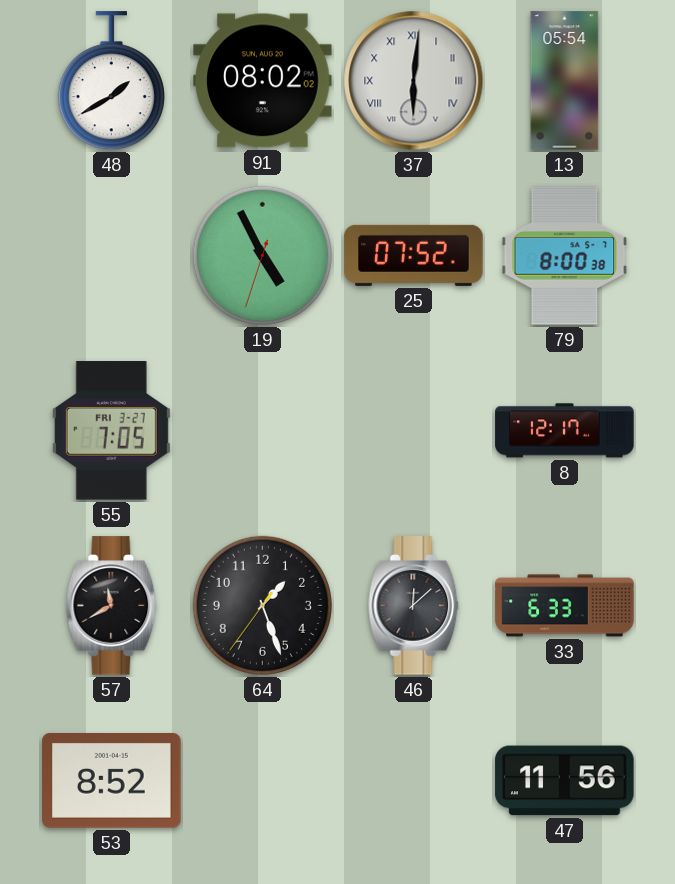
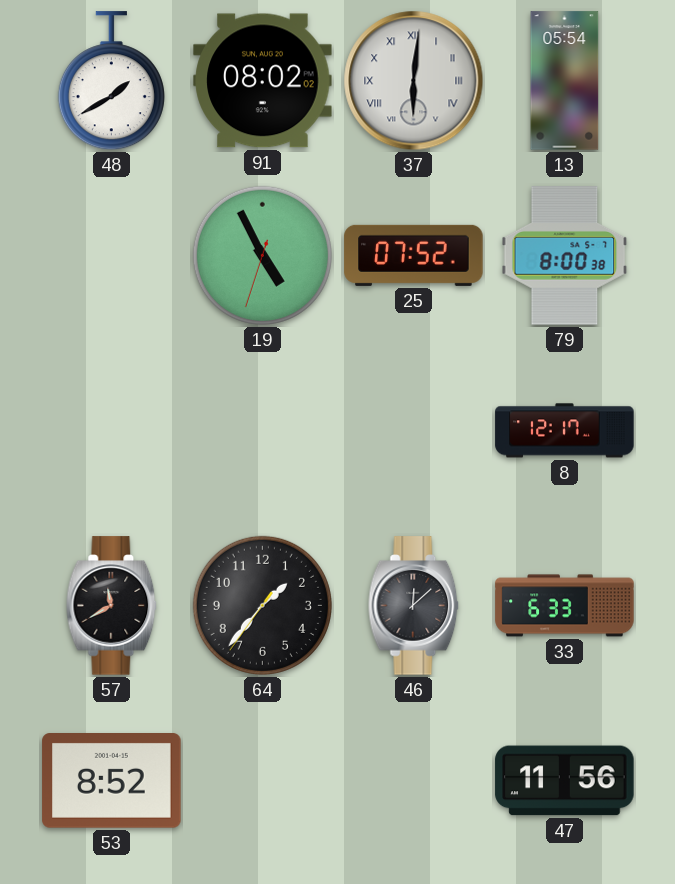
55: 7:05 -> none (111, 431)
64: 1:26 -> 1:36 (262, 605)
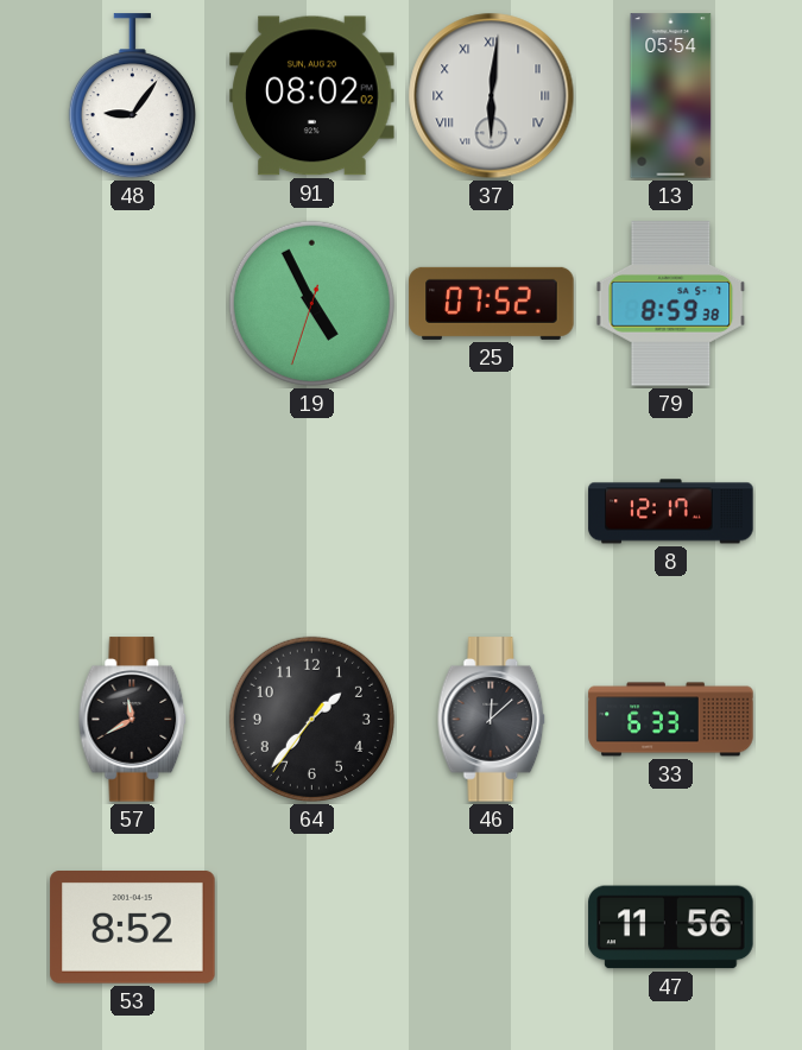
48: 1:40 -> 9:06 (132, 96)
79: 8:00 -> 8:59 (671, 304)
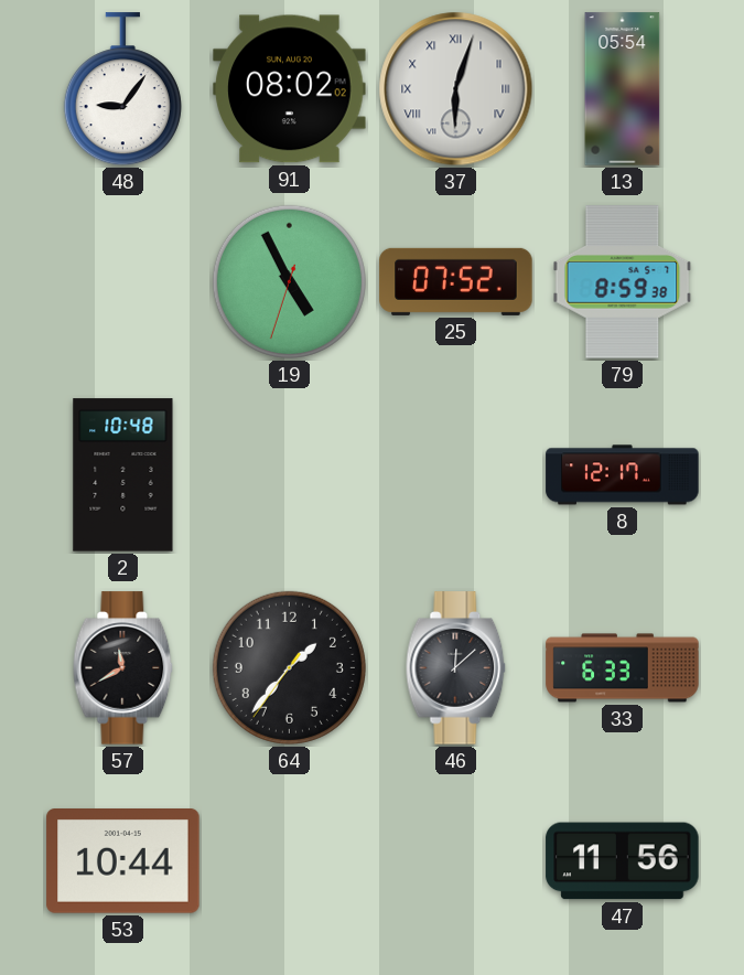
37: 6:01 -> 6:03 (456, 89)
2: none -> 10:48 (123, 475)
53: 8:52 -> 10:44 (123, 861)
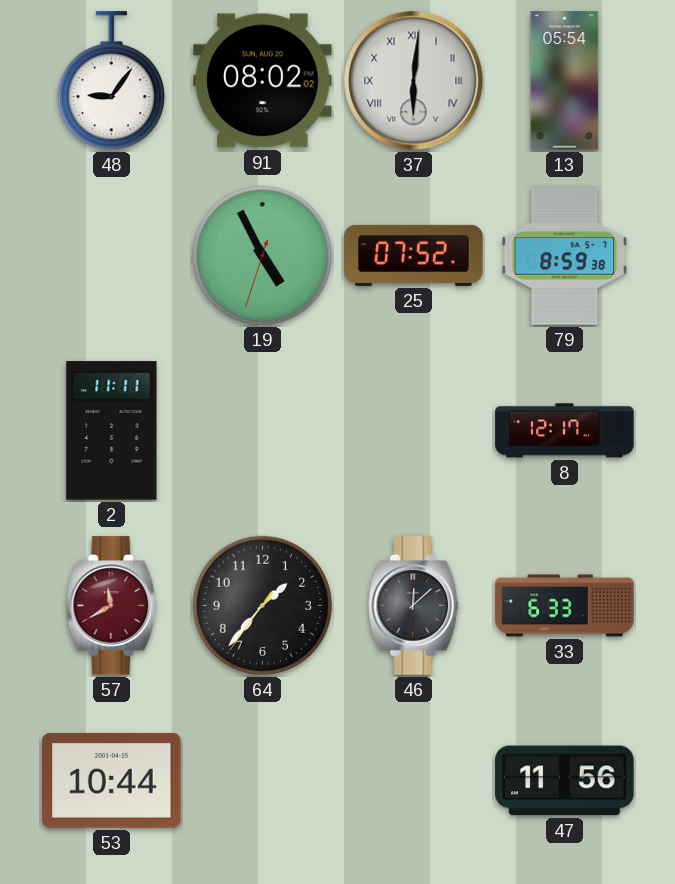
37: 6:03 -> 6:01 (414, 81)
2: 10:48 -> 11:11 (112, 431)
57 dial: black -> burgundy (112, 606)
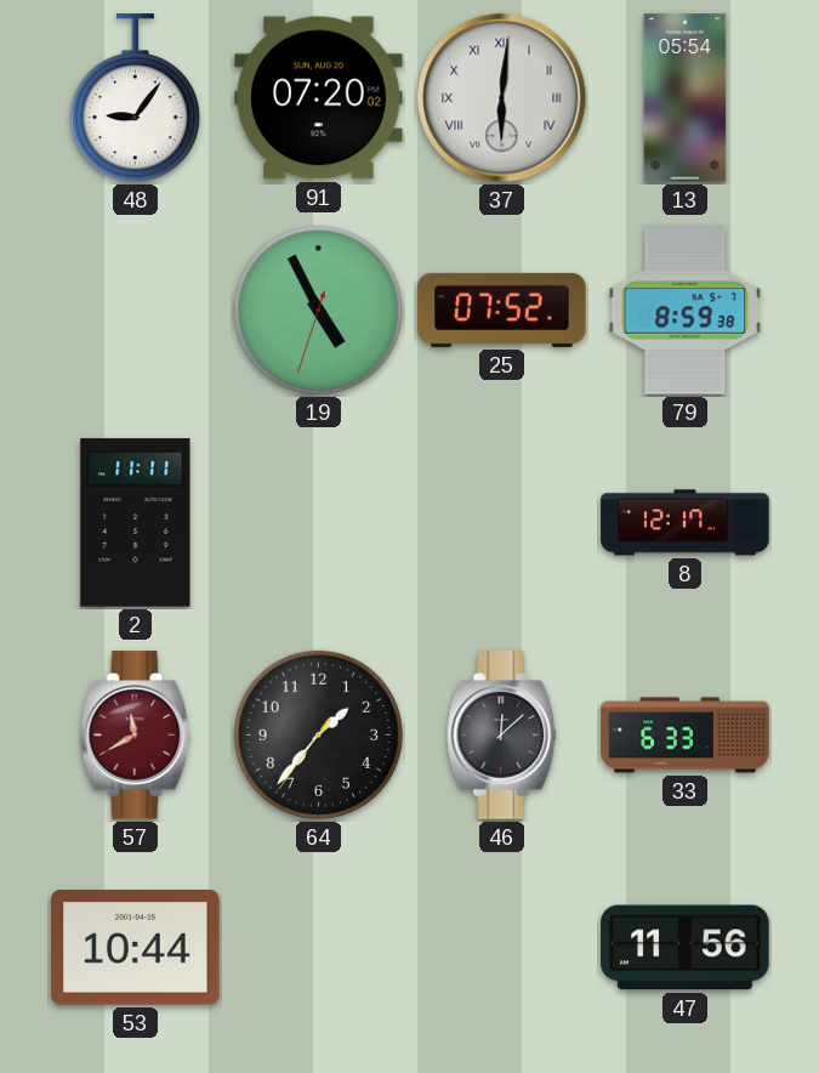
91: 08:02 -> 07:20 (319, 98)
